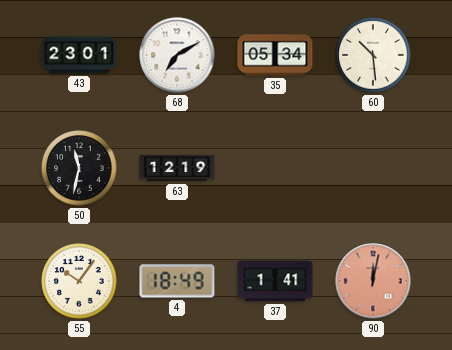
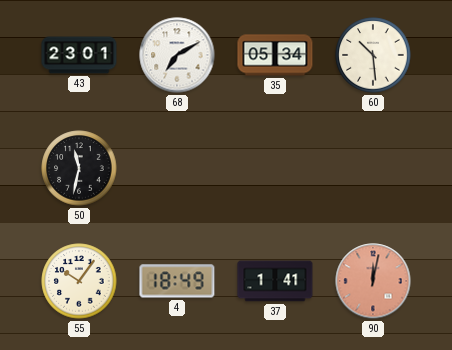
63: 12:19 -> none (177, 168)
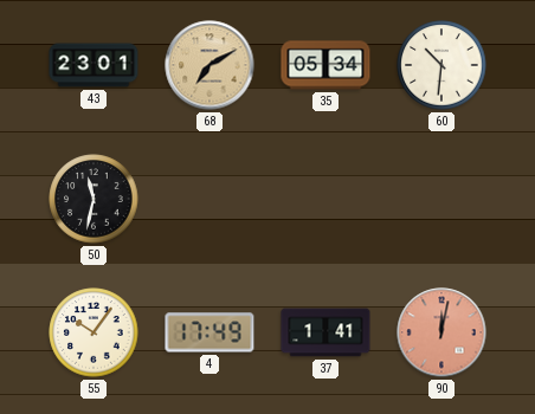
68 dial: white -> champagne (210, 65)
60: 10:29 -> 10:31 (441, 65)
4: 18:49 -> 17:49 (210, 332)
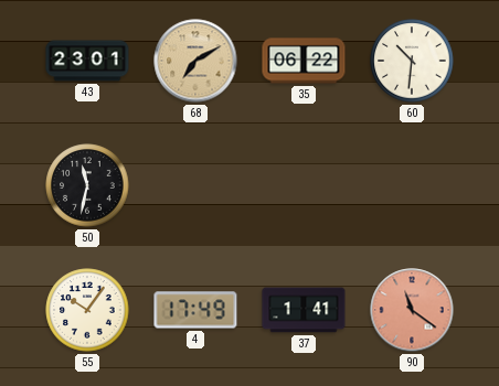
35: 05:34 -> 06:22 (304, 61)
90: 12:02 -> 11:21 (412, 310)
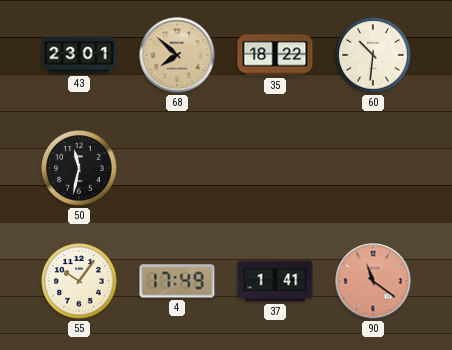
68: 7:10 -> 7:52 (177, 55)
35: 06:22 -> 18:22 (275, 55)
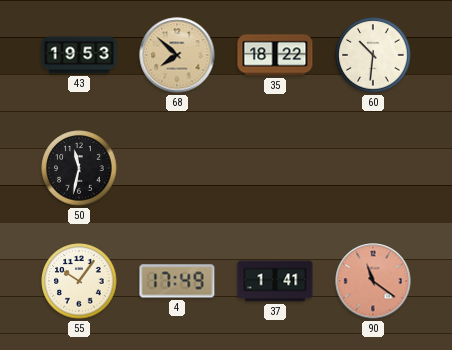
43: 23:01 -> 19:53 (79, 55)
